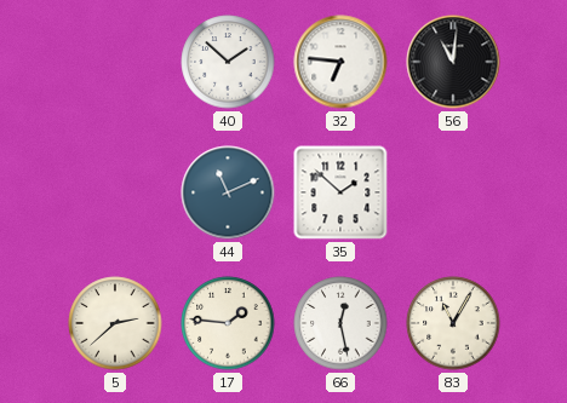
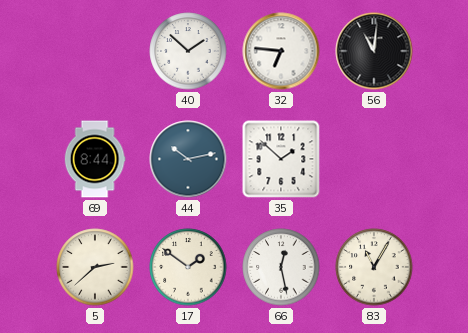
69: none -> 8:44 (95, 159)
44: 11:11 -> 10:13 (188, 159)
17: 1:46 -> 1:51 (188, 267)
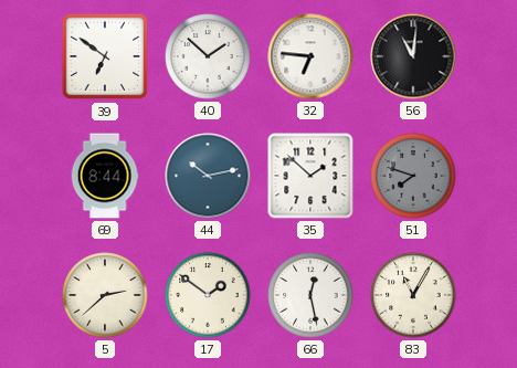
39: none -> 6:51 (105, 56)
51: none -> 7:48 (413, 176)
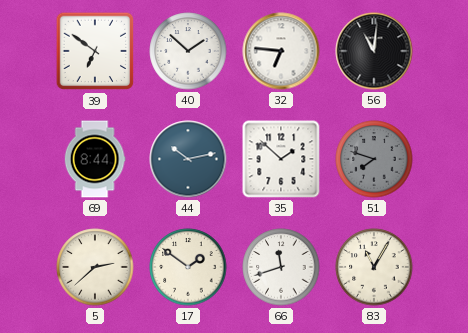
66: 12:28 -> 11:42 (281, 267)
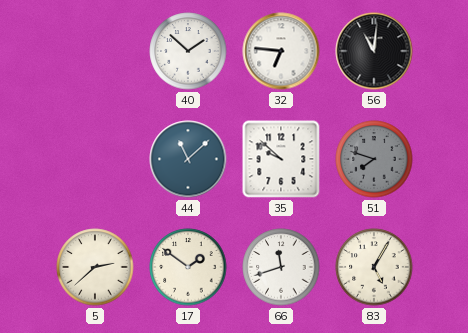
39: 6:51 -> none (95, 51)
69: 8:44 -> none (95, 159)
44: 10:13 -> 11:08 (188, 159)
35: 1:52 -> 9:52 (281, 159)
83: 11:05 -> 5:05 (374, 267)
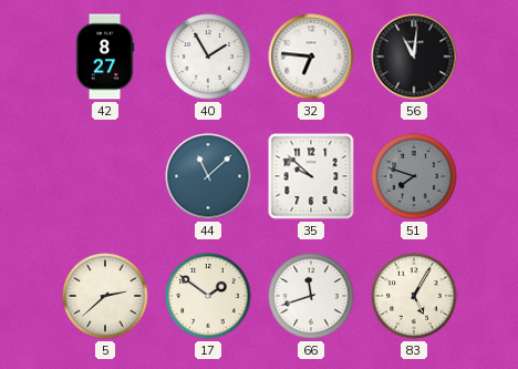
42: none -> 8:27 (105, 57)
40: 1:52 -> 1:55 (208, 57)
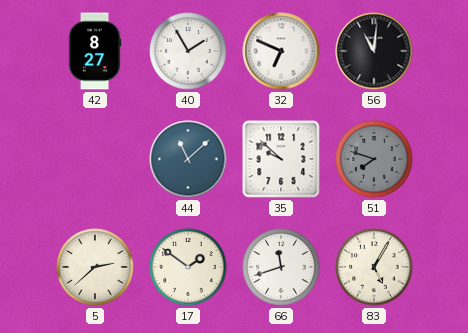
32: 6:46 -> 6:49 (281, 51)
